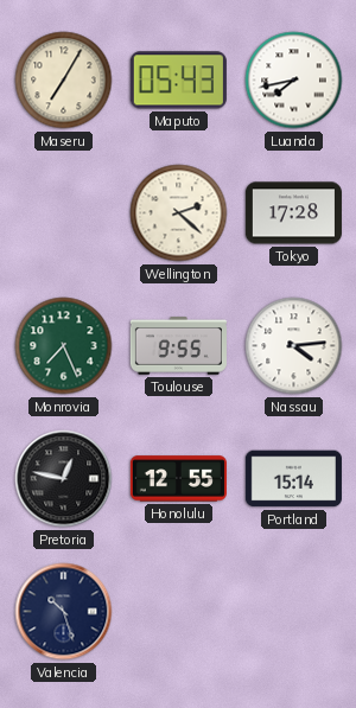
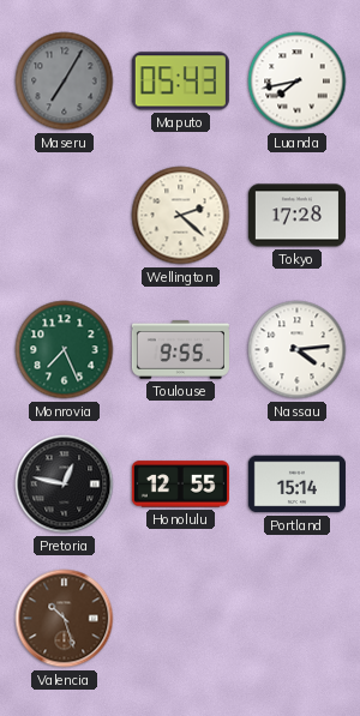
Maseru dial: cream -> grey (65, 82)
Valencia dial: navy -> brown (65, 619)
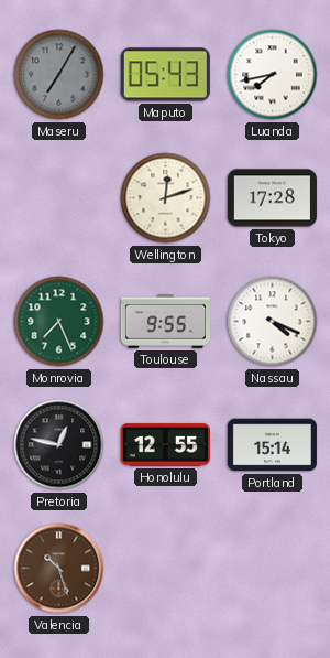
Wellington: 2:22 -> 12:12 (166, 198)
Nassau: 4:14 -> 4:19 (273, 322)
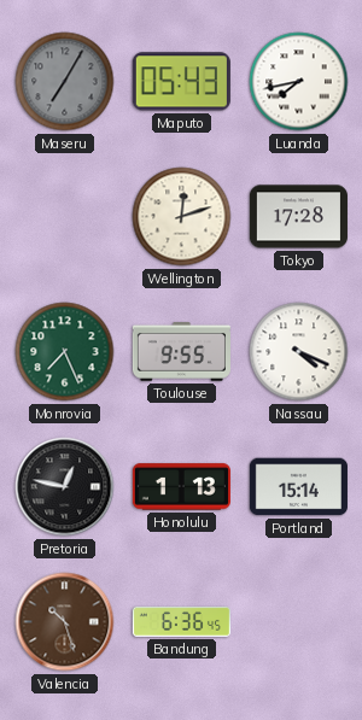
Honolulu: 12:55 -> 1:13 (181, 487)
Bandung: none -> 6:36 (181, 621)
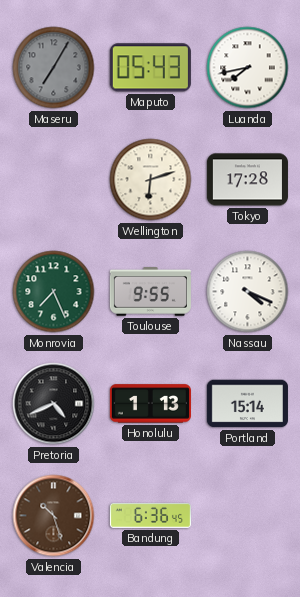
Wellington: 12:12 -> 6:12 (151, 180)
Pretoria: 12:47 -> 4:41 (54, 404)
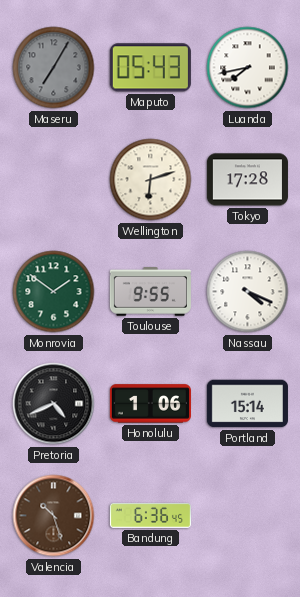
Monrovia: 7:26 -> 1:51 (54, 292)
Honolulu: 1:13 -> 1:06 (150, 404)
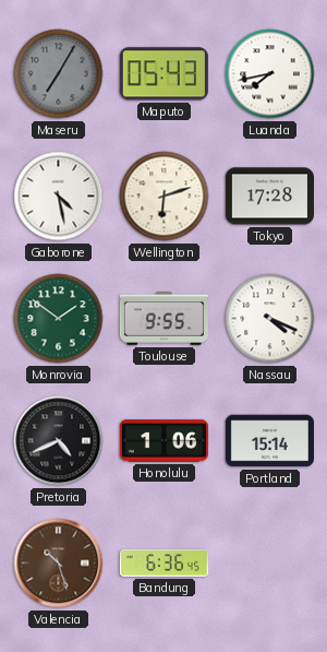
Gaborone: none -> 4:28 (59, 197)
